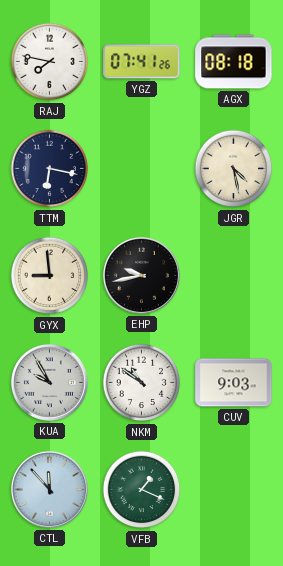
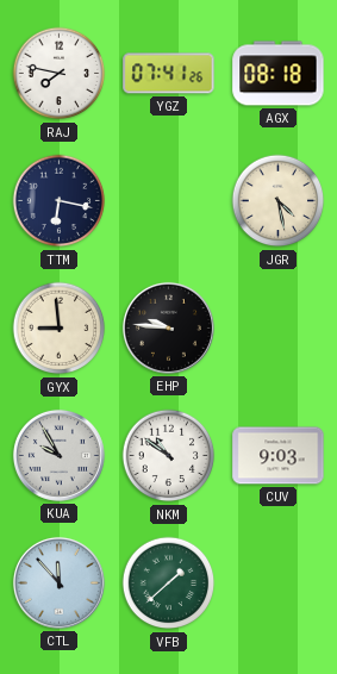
EHP: 9:43 -> 9:46 (168, 327)
VFB: 1:19 -> 1:38 (169, 583)
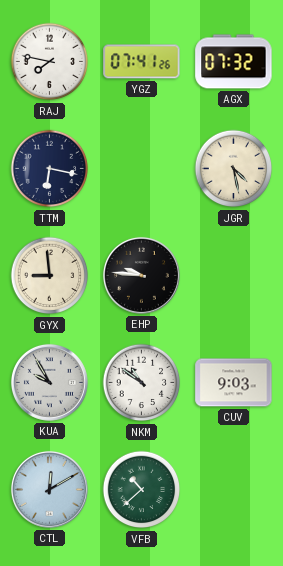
AGX: 08:18 -> 07:32 (234, 62)
CTL: 11:53 -> 12:10 (49, 489)
VFB: 1:38 -> 10:38 (142, 490)
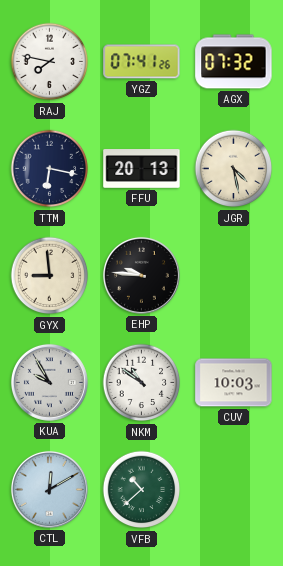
FFU: none -> 20:13 (142, 169)
CUV: 9:03 -> 10:03 (234, 383)
